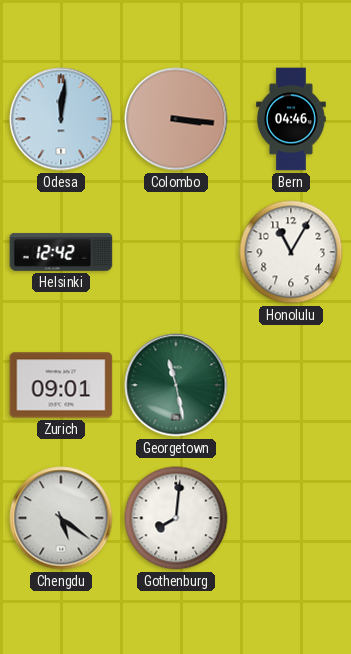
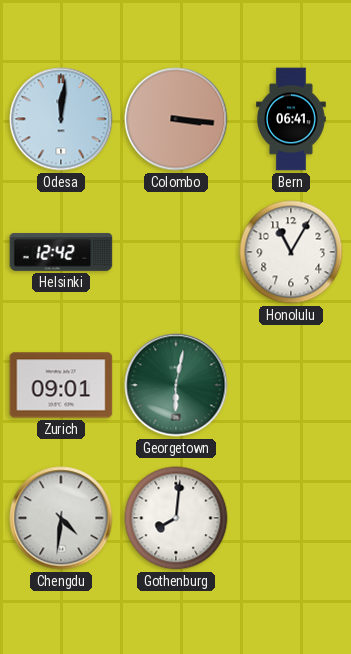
Bern: 04:46 -> 06:41 (291, 119)
Georgetown: 11:28 -> 6:02 (176, 385)
Chengdu: 5:21 -> 4:31 (61, 518)
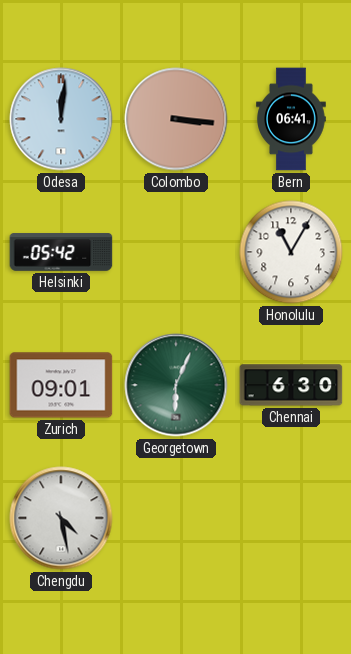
Helsinki: 12:42 -> 05:42 (61, 252)
Georgetown: 6:02 -> 6:04 (176, 385)
Chennai: none -> 6:30 (291, 385)
Chengdu: 4:31 -> 4:28 (61, 518)
Gothenburg: 8:01 -> none (176, 518)
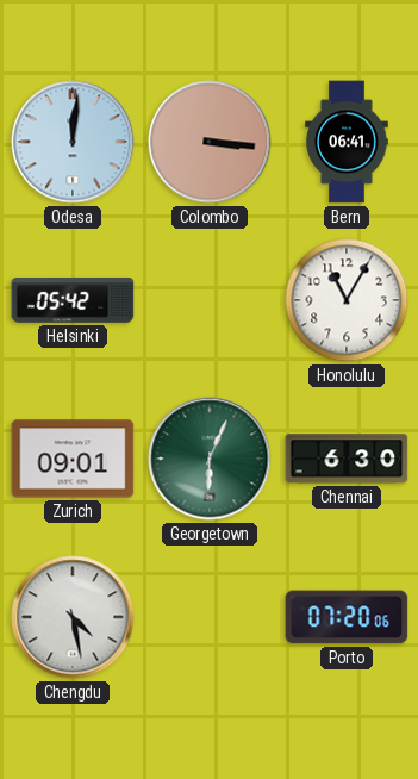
Porto: none -> 07:20 (347, 617)
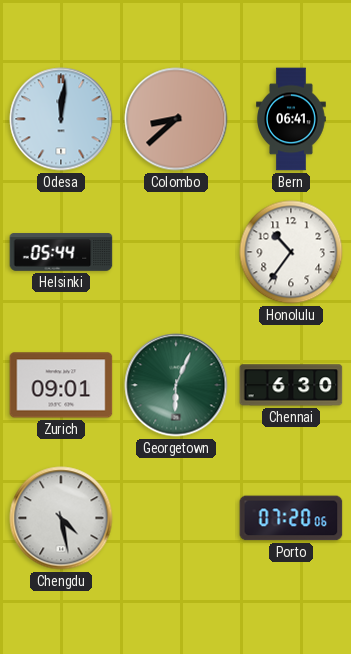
Colombo: 3:16 -> 8:38 (176, 119)
Helsinki: 05:42 -> 05:44 (61, 252)
Honolulu: 11:05 -> 10:36 (291, 252)
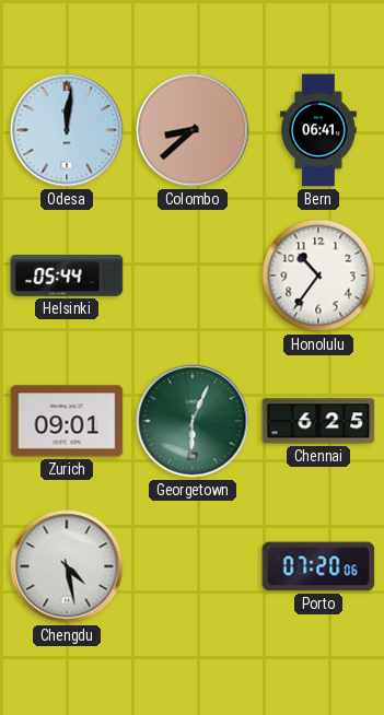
Chennai: 6:30 -> 6:25 (318, 421)
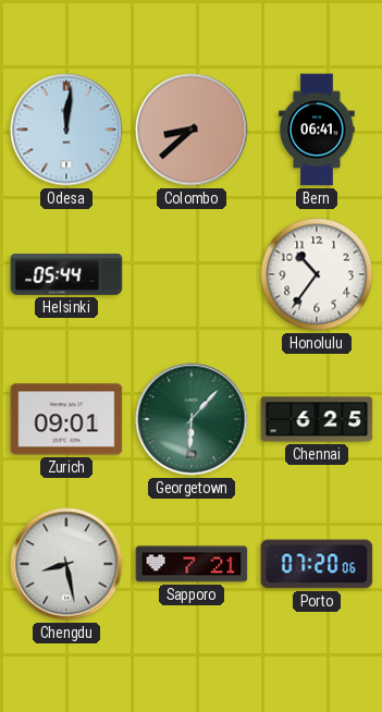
Georgetown: 6:04 -> 6:07 (192, 419)
Chengdu: 4:28 -> 8:28 (66, 564)
Sapporo: none -> 7:21 (192, 564)
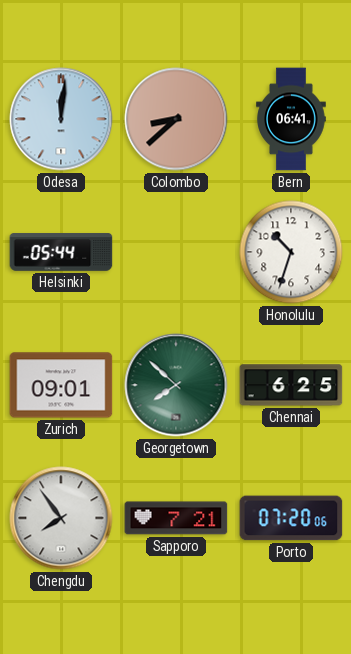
Honolulu: 10:36 -> 10:33 (291, 252)
Georgetown: 6:07 -> 7:52 (176, 385)
Chengdu: 8:28 -> 7:54 (61, 518)
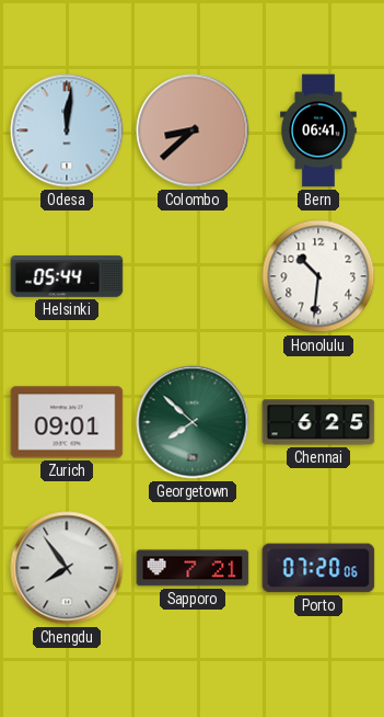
Honolulu: 10:33 -> 10:31 (318, 276)
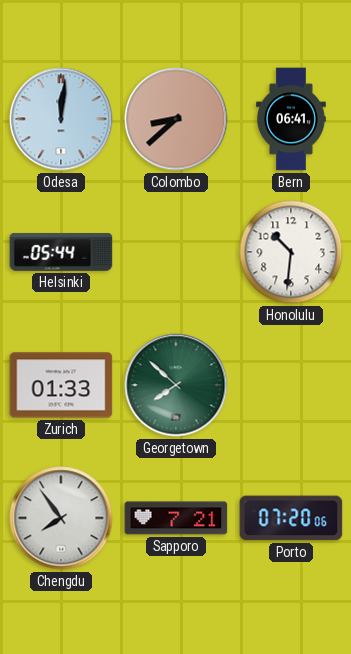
Zurich: 09:01 -> 01:33 (61, 385)
Chennai: 6:25 -> none (318, 422)
